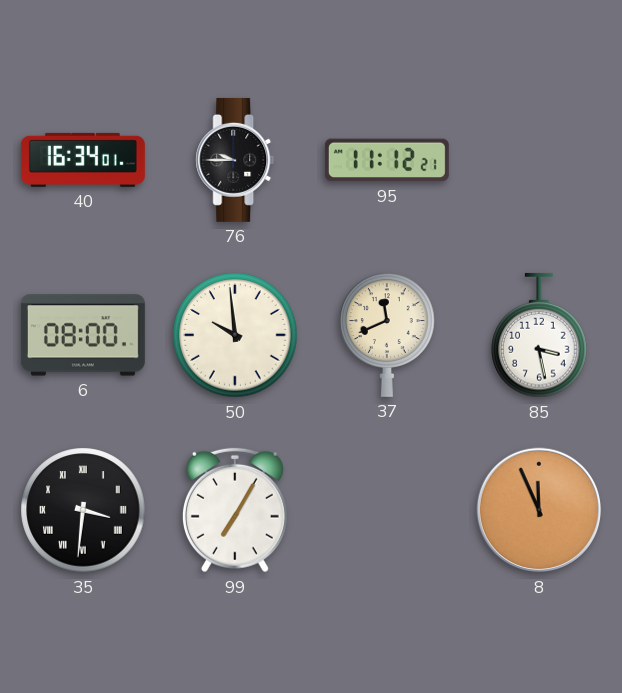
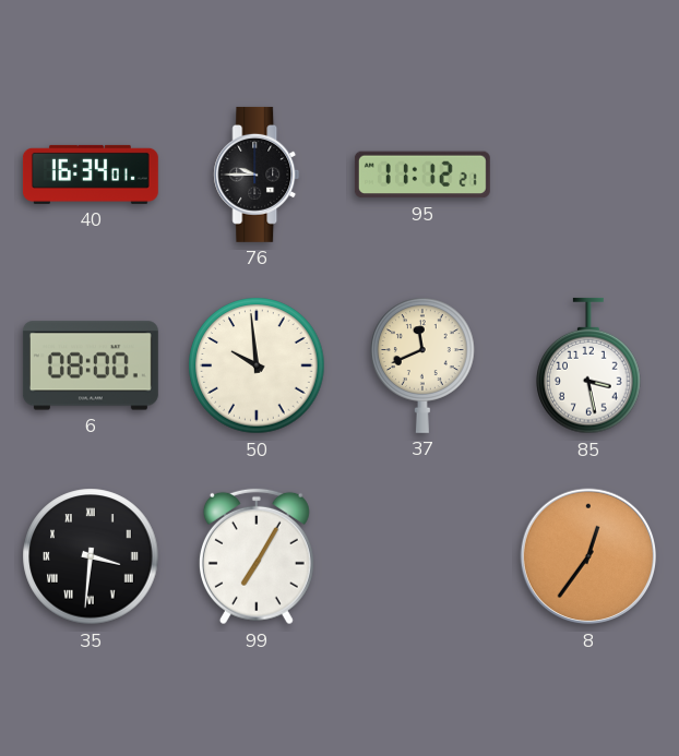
8: 11:56 -> 12:36 (588, 556)
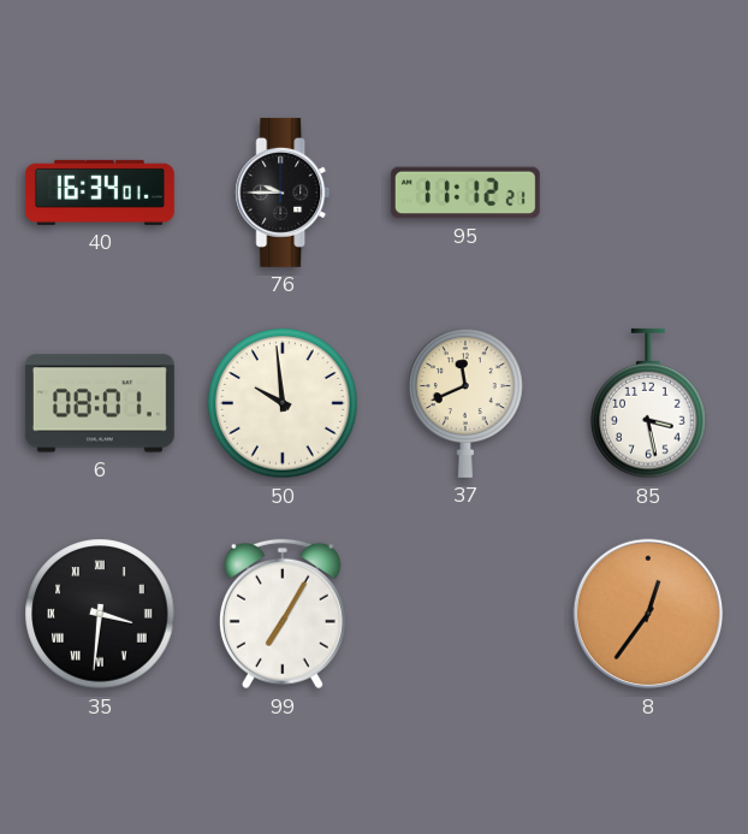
6: 08:00 -> 08:01 (100, 403)
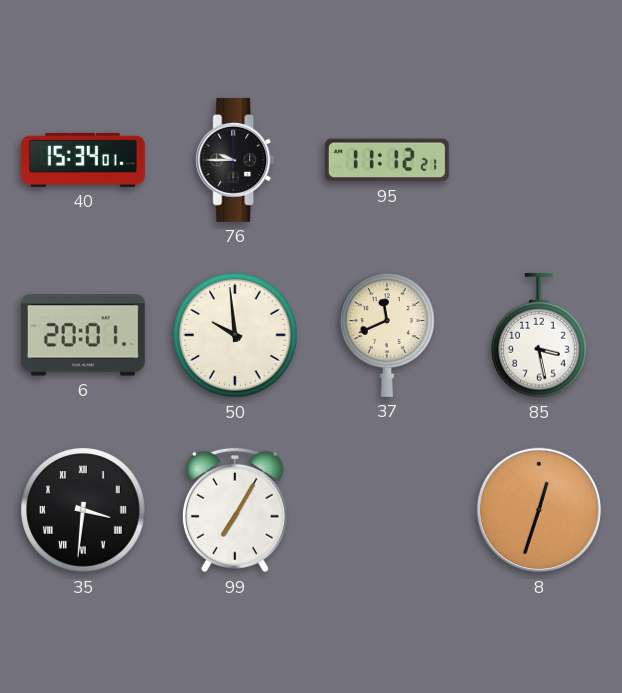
40: 16:34 -> 15:34 (83, 160)
6: 08:01 -> 20:01 (83, 335)
8: 12:36 -> 12:33 (539, 510)
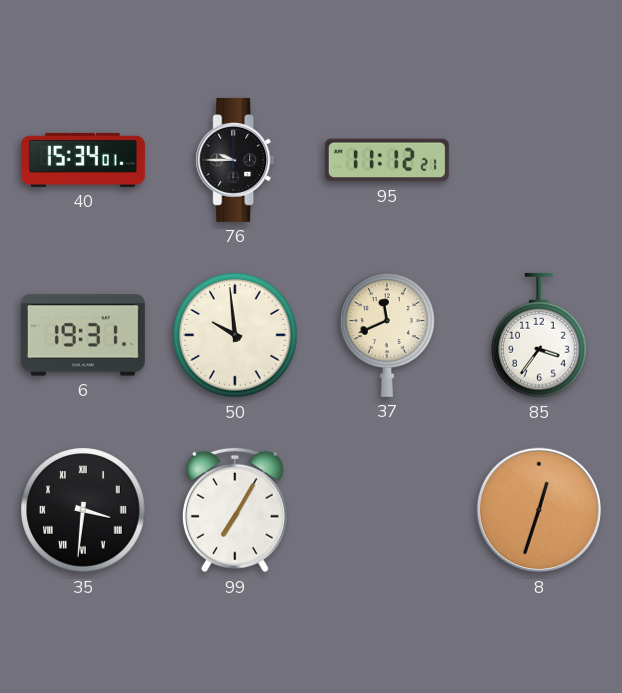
6: 20:01 -> 19:31 (83, 335)
85: 3:28 -> 3:36 (539, 335)
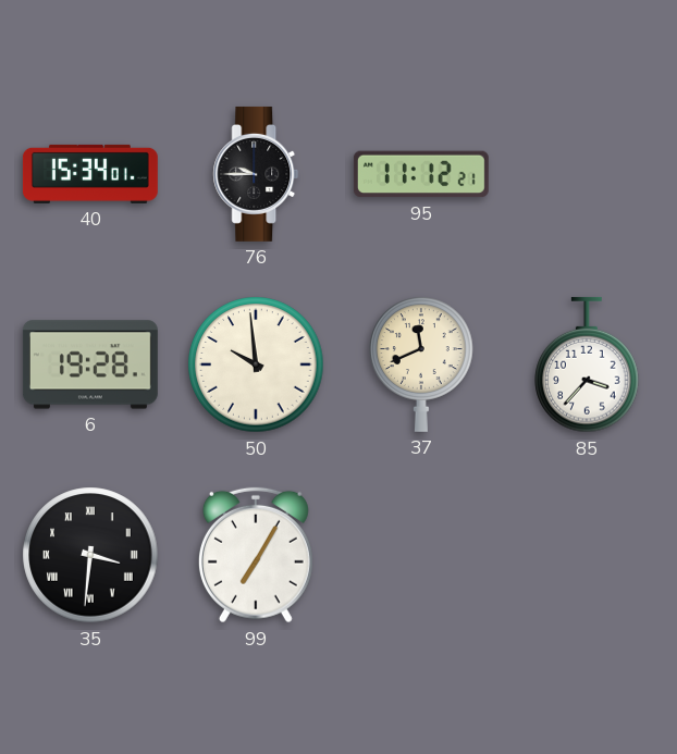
6: 19:31 -> 19:28 (90, 364)
85: 3:36 -> 3:37 (587, 364)
8: 12:33 -> none (539, 510)
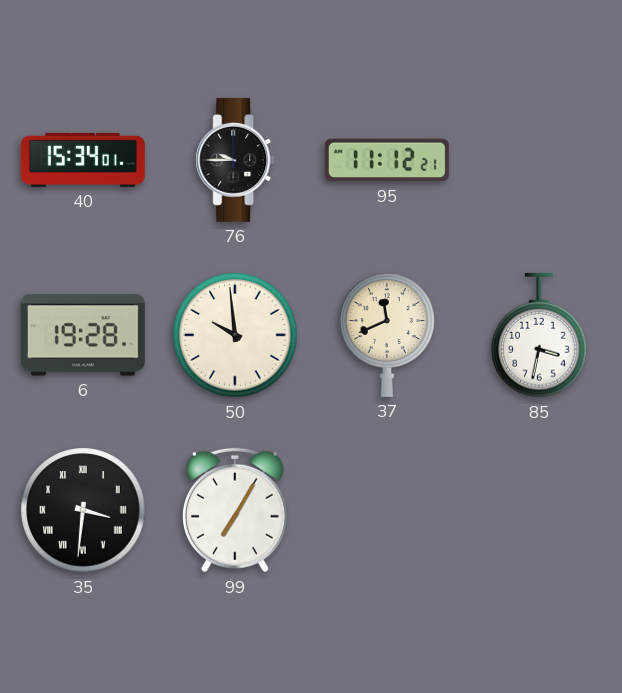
85: 3:37 -> 3:32 (539, 335)
